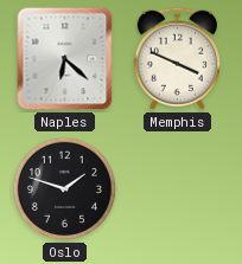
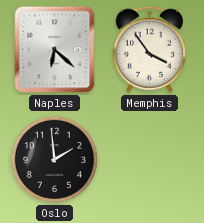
Memphis: 3:49 -> 3:54 (149, 49)
Oslo: 1:48 -> 1:59 (54, 159)
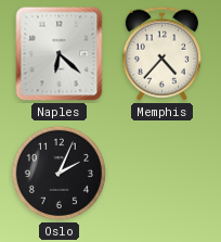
Memphis: 3:54 -> 4:37 (161, 53)
Oslo: 1:59 -> 2:04 (58, 173)
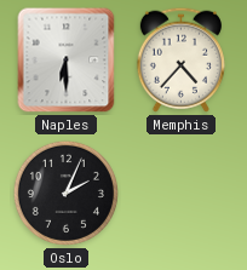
Naples: 6:22 -> 6:30 (67, 61)
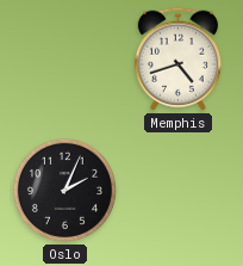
Naples: 6:30 -> none (67, 61)
Memphis: 4:37 -> 4:42 (177, 58)
